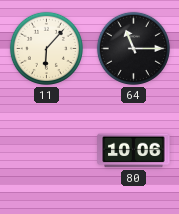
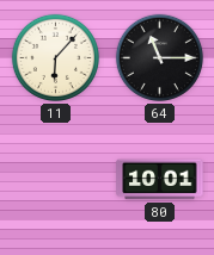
80: 10:06 -> 10:01 (160, 180)
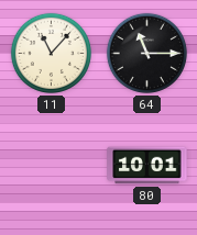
11: 6:07 -> 11:07 (51, 53)
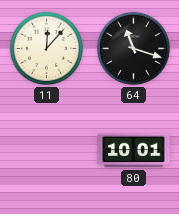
11: 11:07 -> 12:07 (46, 48)
64: 11:15 -> 11:18 (133, 48)
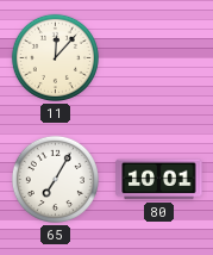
64: 11:18 -> none (133, 48)
65: none -> 7:05 (55, 179)
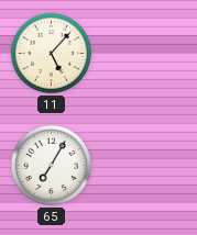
11: 12:07 -> 5:07 (51, 53)
80: 10:01 -> none (159, 180)
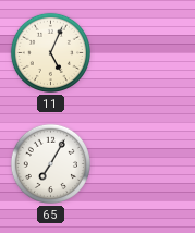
11: 5:07 -> 5:04 (50, 52)
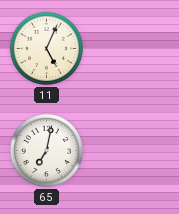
65: 7:05 -> 7:02 (46, 150)
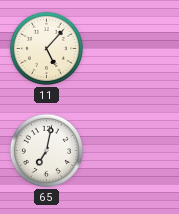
11: 5:04 -> 5:07 (46, 48)
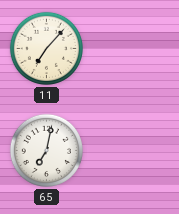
11: 5:07 -> 7:07 (46, 48)
